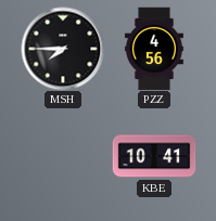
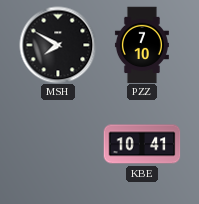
MSH: 7:45 -> 7:50 (58, 45)
PZZ: 4:56 -> 7:10 (142, 45)
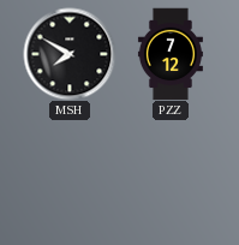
PZZ: 7:10 -> 7:12 (171, 54)
KBE: 10:41 -> none (142, 144)
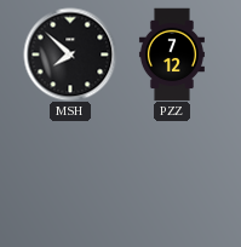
MSH: 7:50 -> 7:52 (70, 54)
